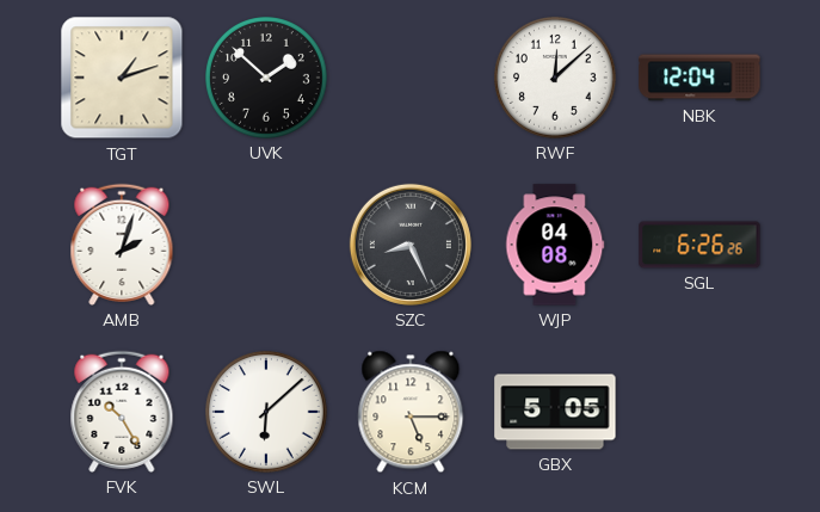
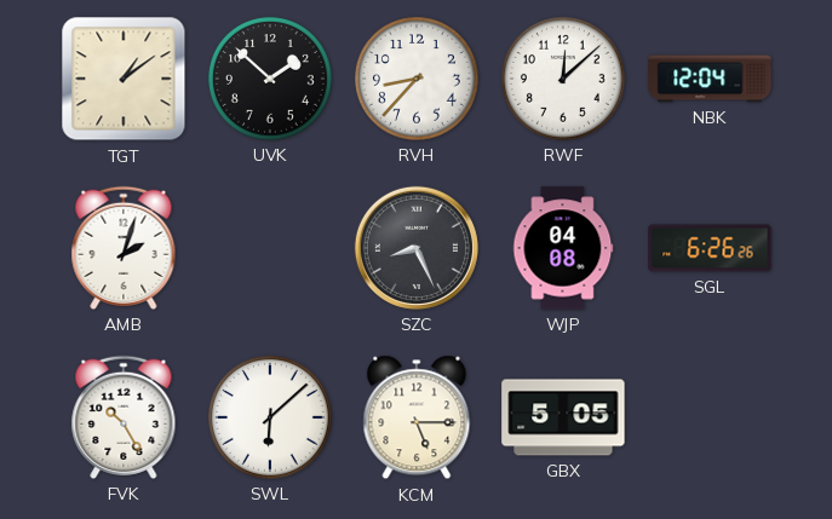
TGT: 1:12 -> 1:09 (124, 79)
RVH: none -> 8:37 (418, 80)
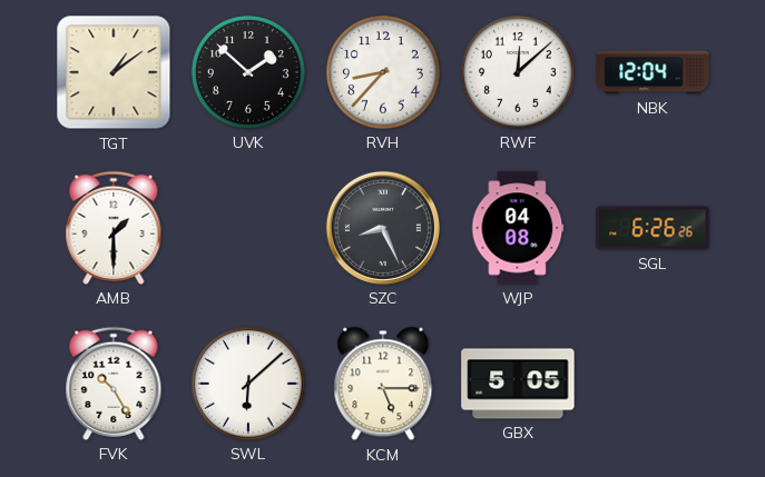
AMB: 2:03 -> 1:30 (114, 228)
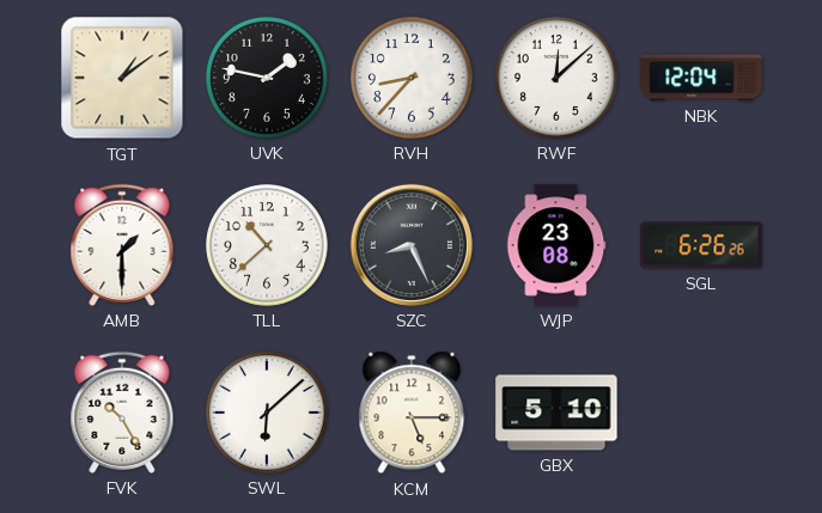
UVK: 1:52 -> 1:47 (268, 79)
TLL: none -> 10:38 (268, 246)
WJP: 04:08 -> 23:08 (556, 245)
GBX: 5:05 -> 5:10 (556, 413)
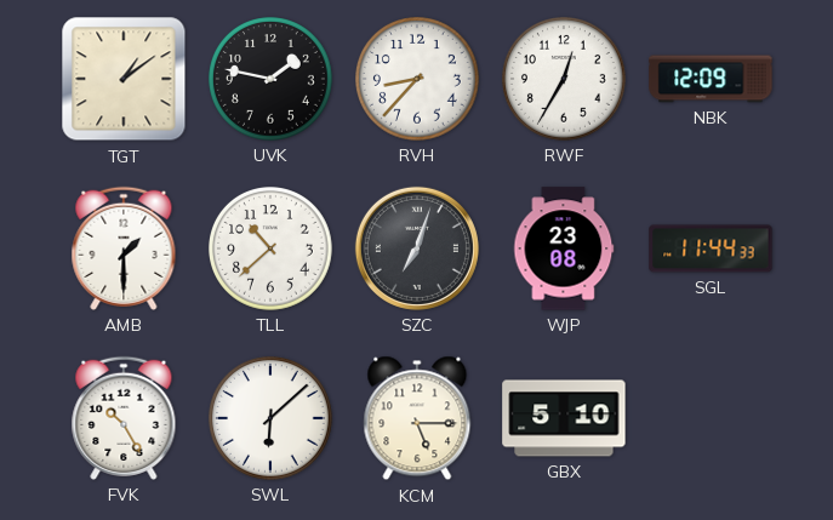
RWF: 12:08 -> 12:35 (565, 80)
NBK: 12:04 -> 12:09 (711, 79)
SZC: 8:26 -> 7:03 (417, 248)
SGL: 6:26 -> 11:44 (711, 248)
